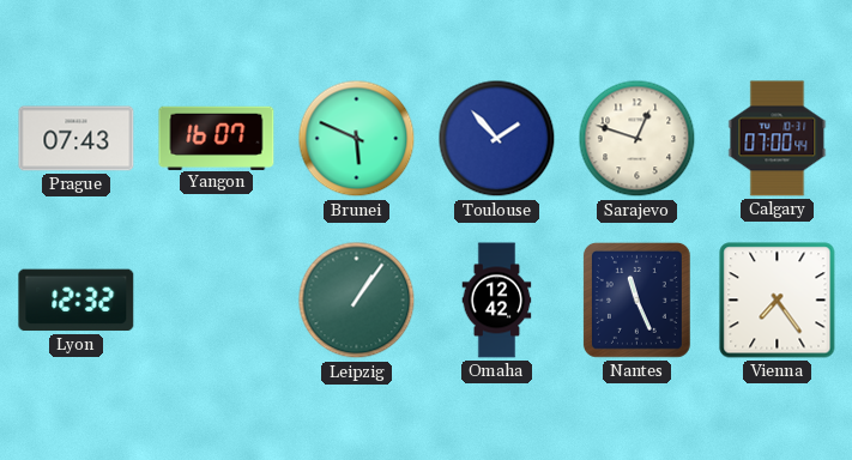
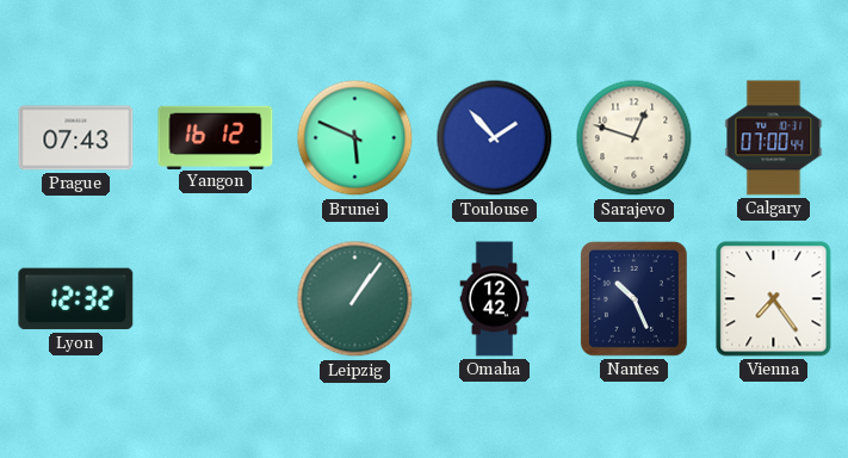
Yangon: 16:07 -> 16:12 (216, 137)
Nantes: 11:26 -> 10:26 (633, 298)
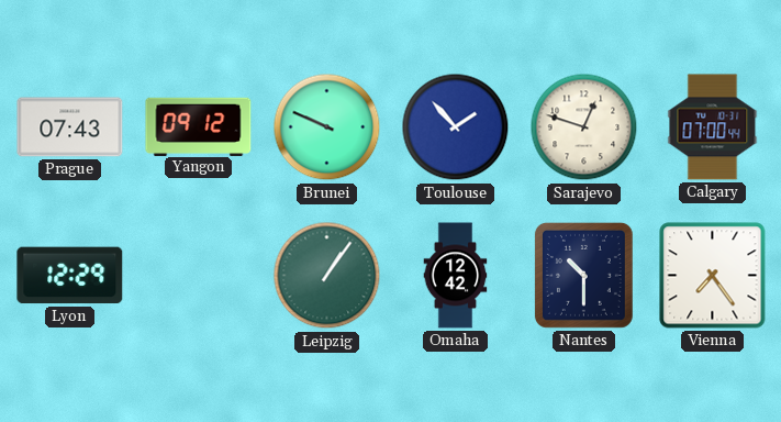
Yangon: 16:12 -> 09:12 (199, 126)
Brunei: 5:49 -> 9:49 (327, 127)
Lyon: 12:32 -> 12:29 (70, 276)
Nantes: 10:26 -> 10:30 (583, 275)
